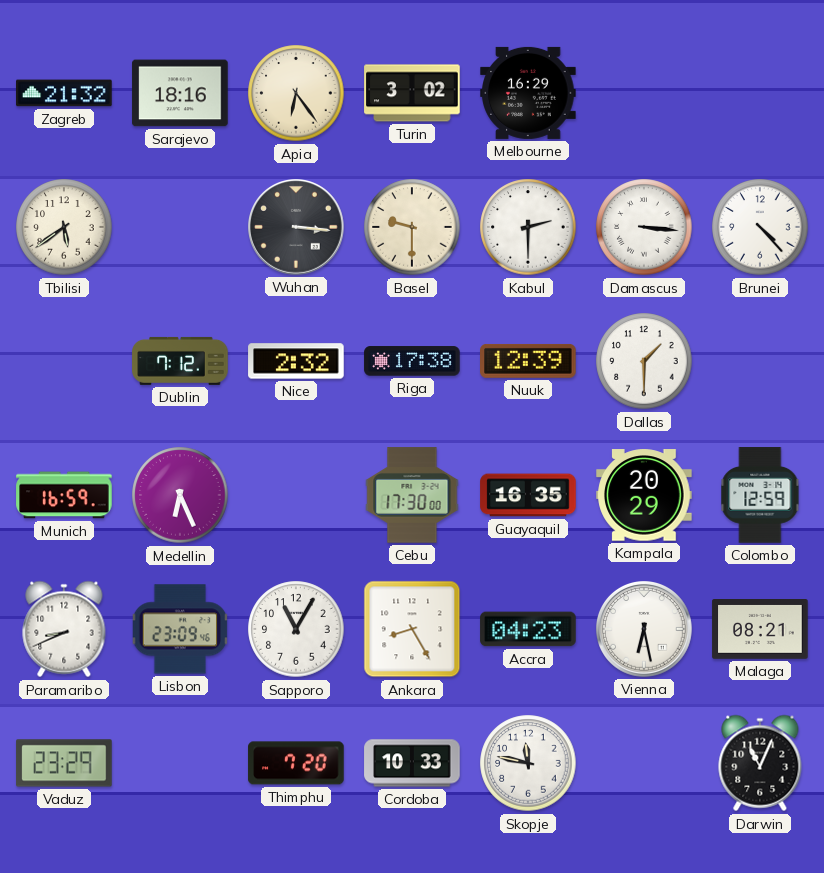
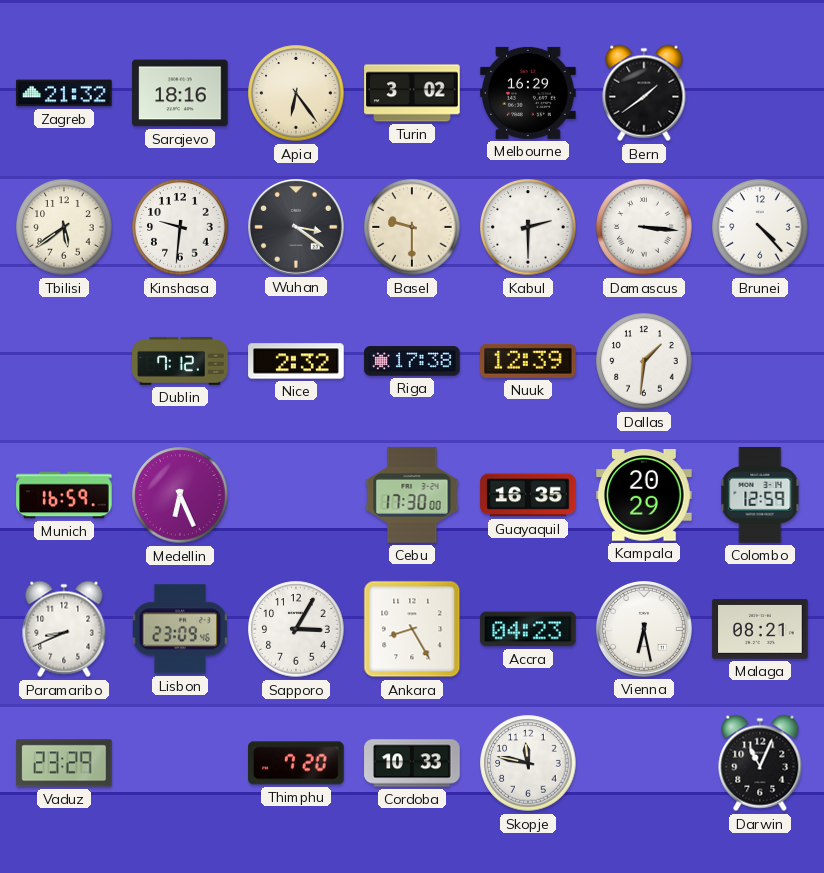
Bern: none -> 1:39 (644, 93)
Kinshasa: none -> 9:31 (180, 227)
Wuhan: 3:16 -> 3:21 (297, 228)
Dallas: 1:30 -> 1:31 (644, 361)
Sapporo: 11:05 -> 3:05 (296, 629)
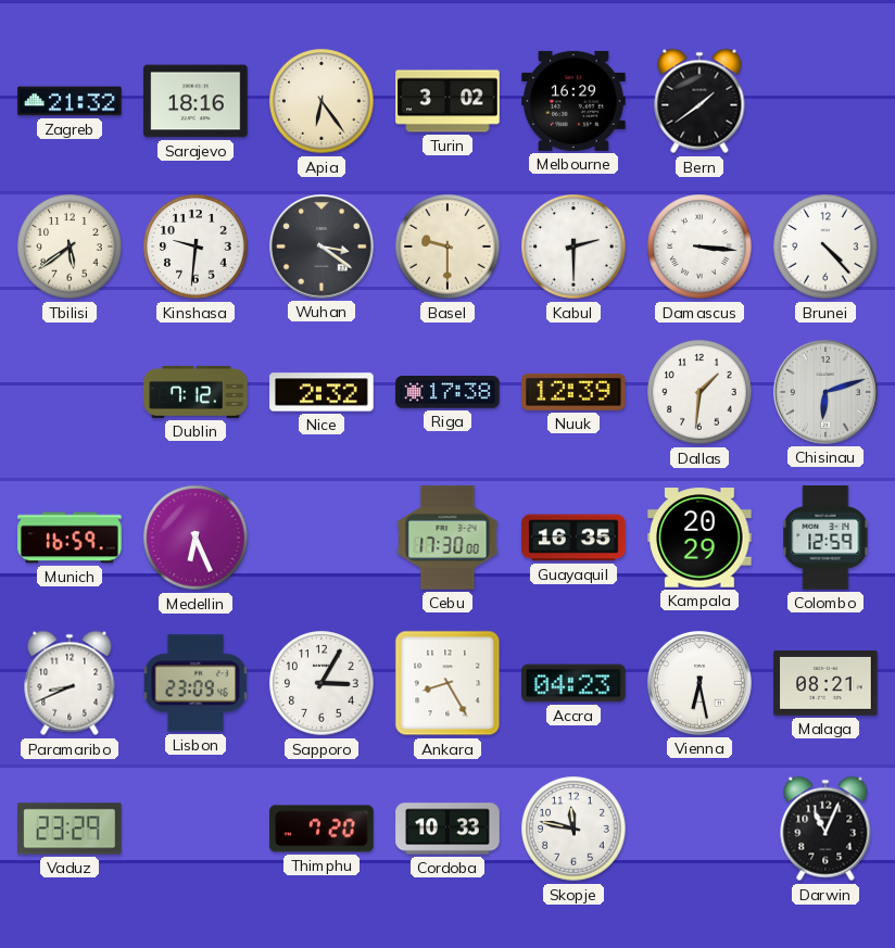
Chisinau: none -> 6:12 (827, 393)
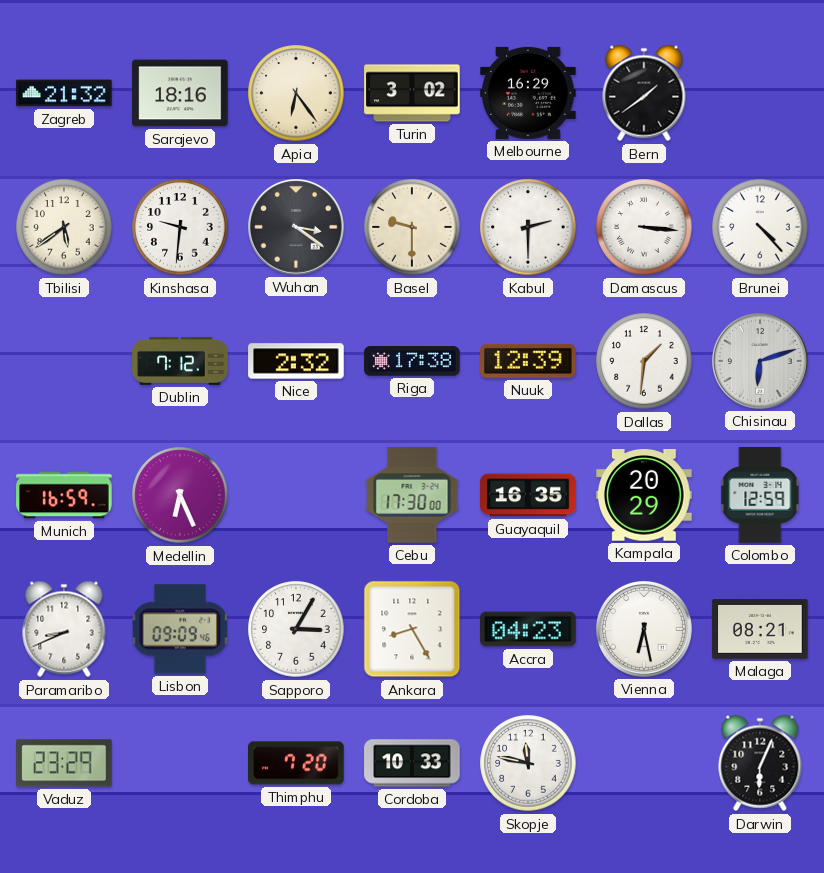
Lisbon: 23:09 -> 09:09 (180, 629)
Darwin: 11:04 -> 6:04 (760, 763)
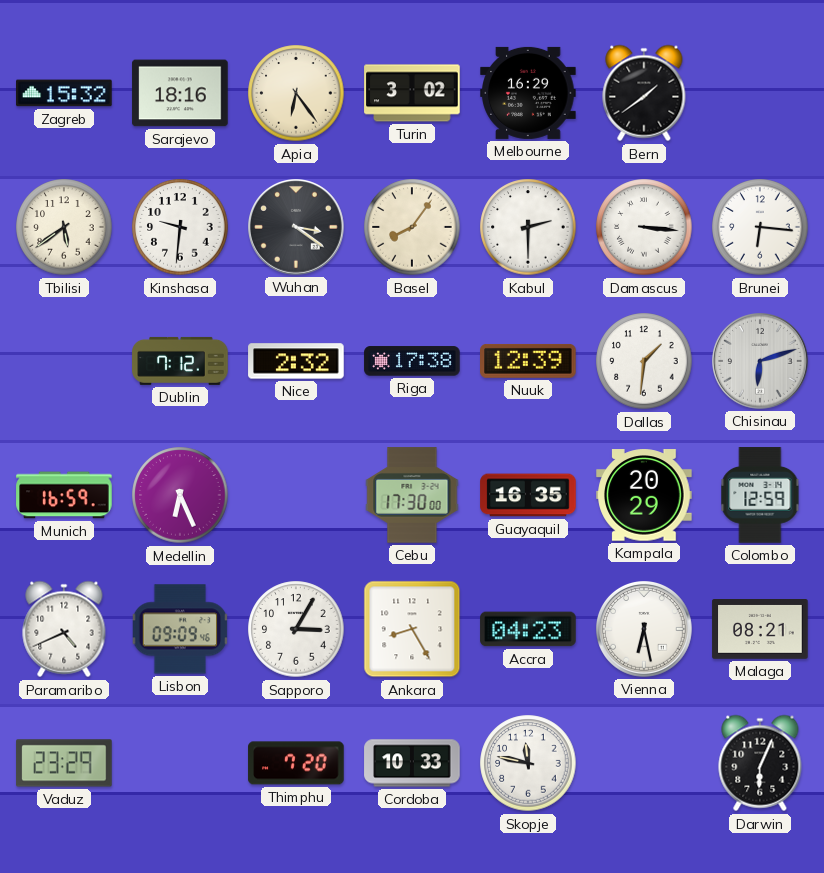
Zagreb: 21:32 -> 15:32 (64, 93)
Basel: 9:30 -> 8:06 (412, 227)
Brunei: 4:23 -> 6:16 (760, 227)
Paramaribo: 8:41 -> 4:41 (64, 629)
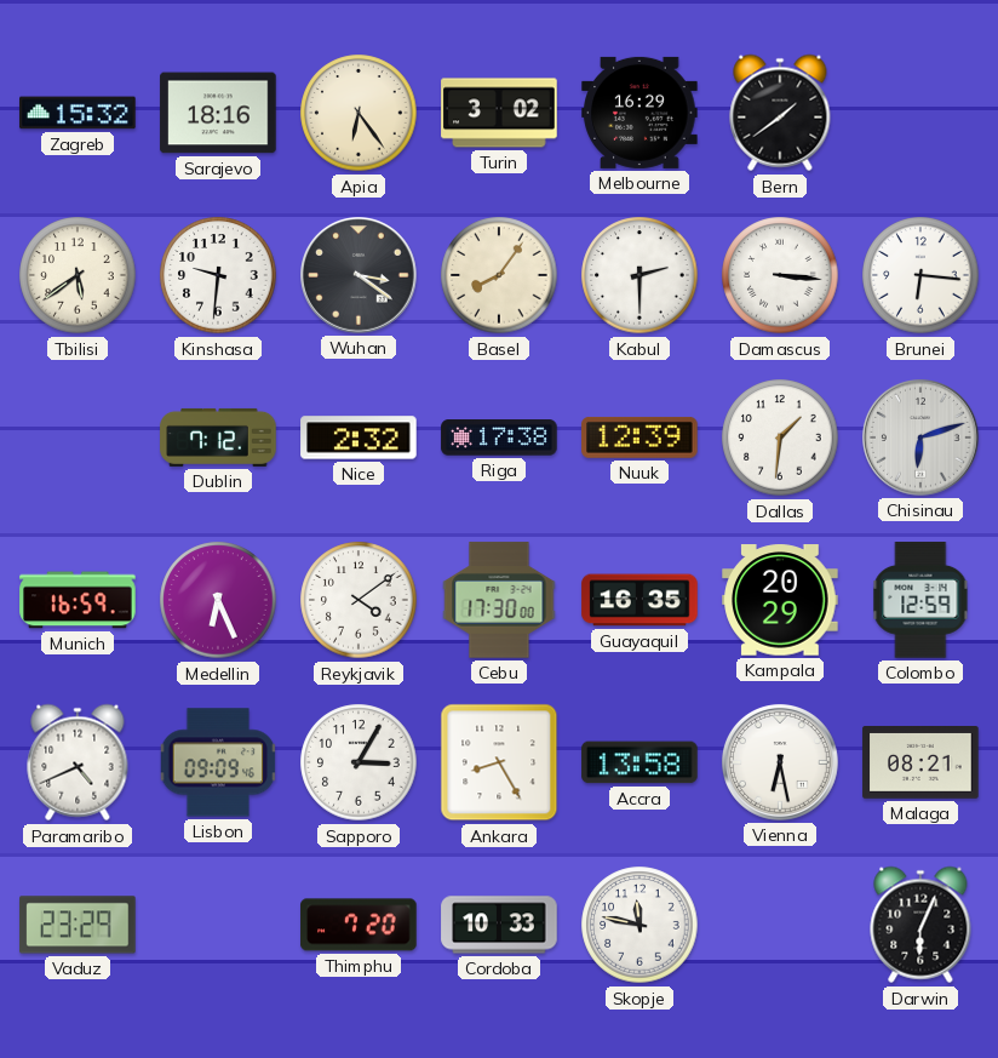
Reykjavik: none -> 4:09 (359, 600)
Accra: 04:23 -> 13:58 (639, 762)
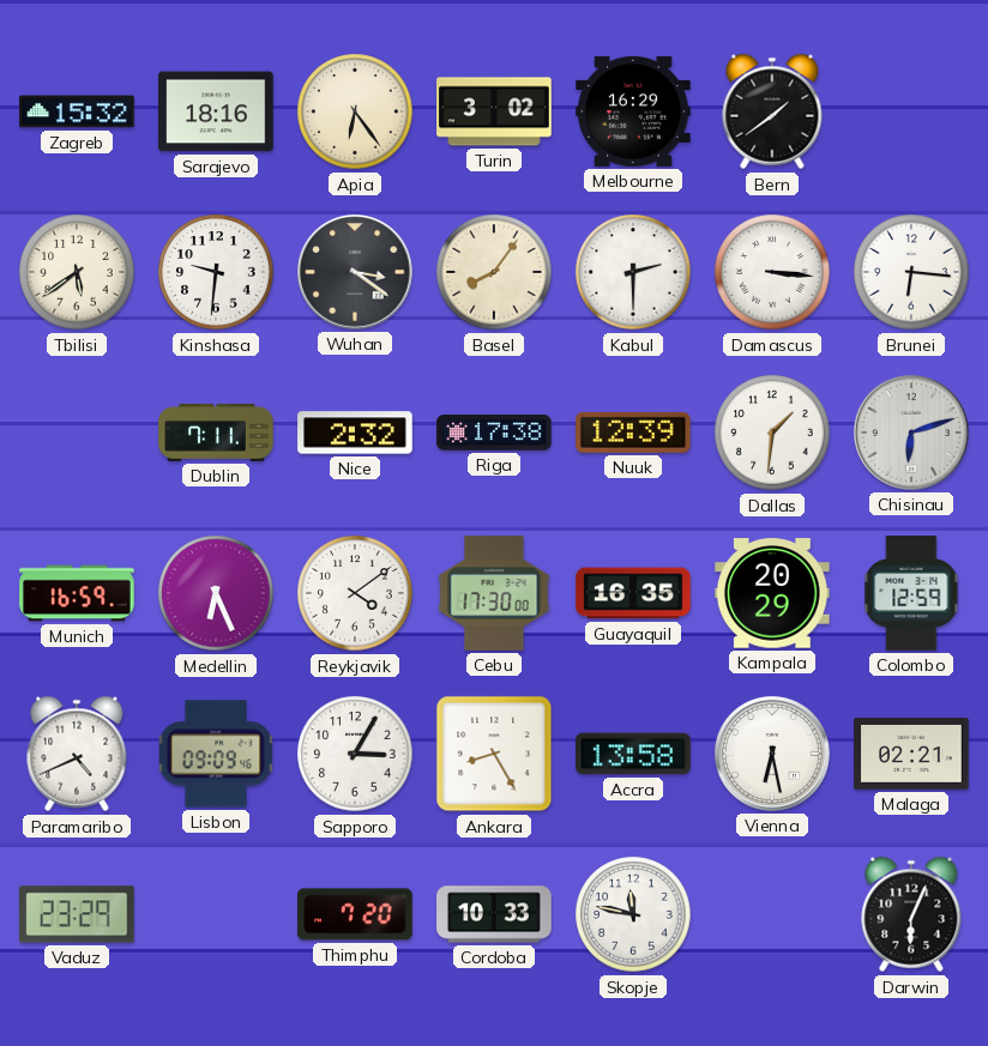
Dublin: 7:12 -> 7:11 (216, 433)
Malaga: 08:21 -> 02:21 (911, 755)
